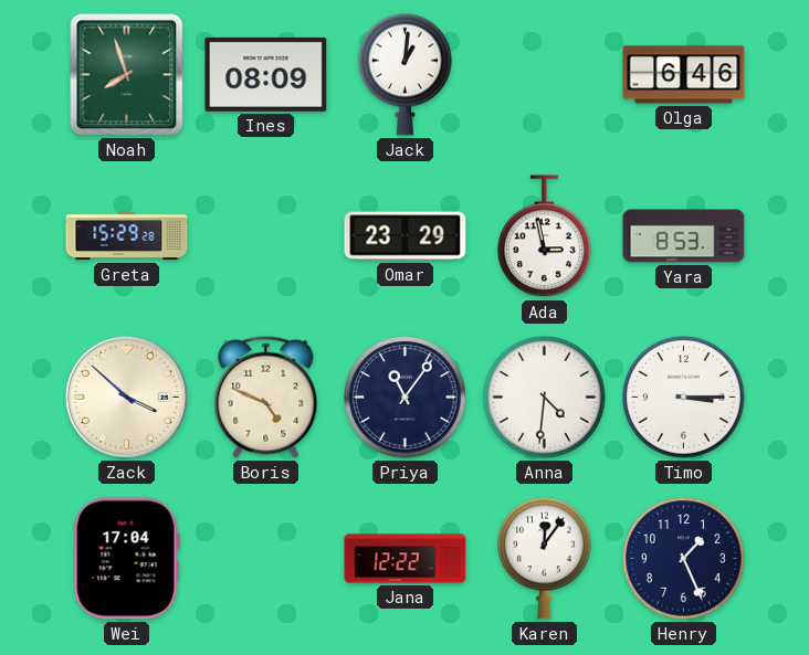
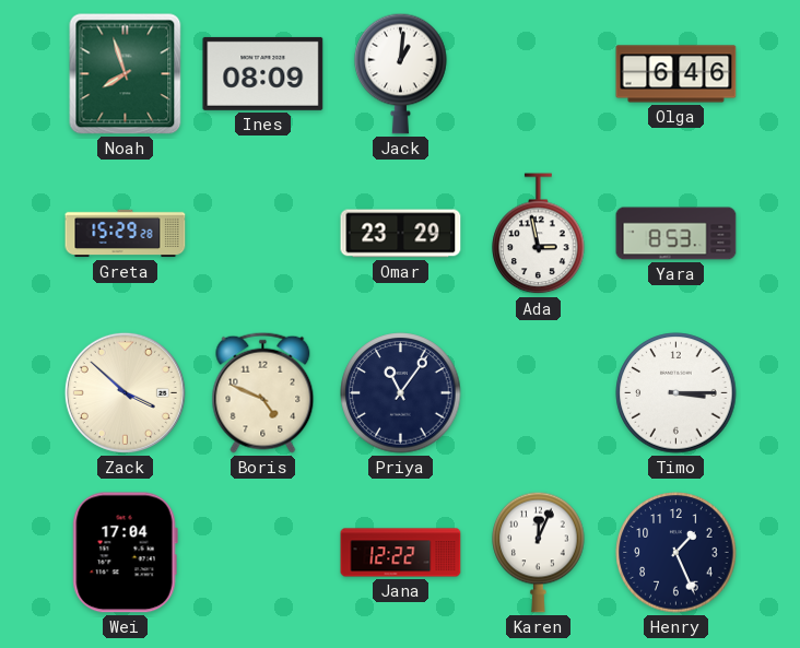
Anna: 4:31 -> none (545, 398)
Karen: 12:06 -> 12:04 (539, 552)
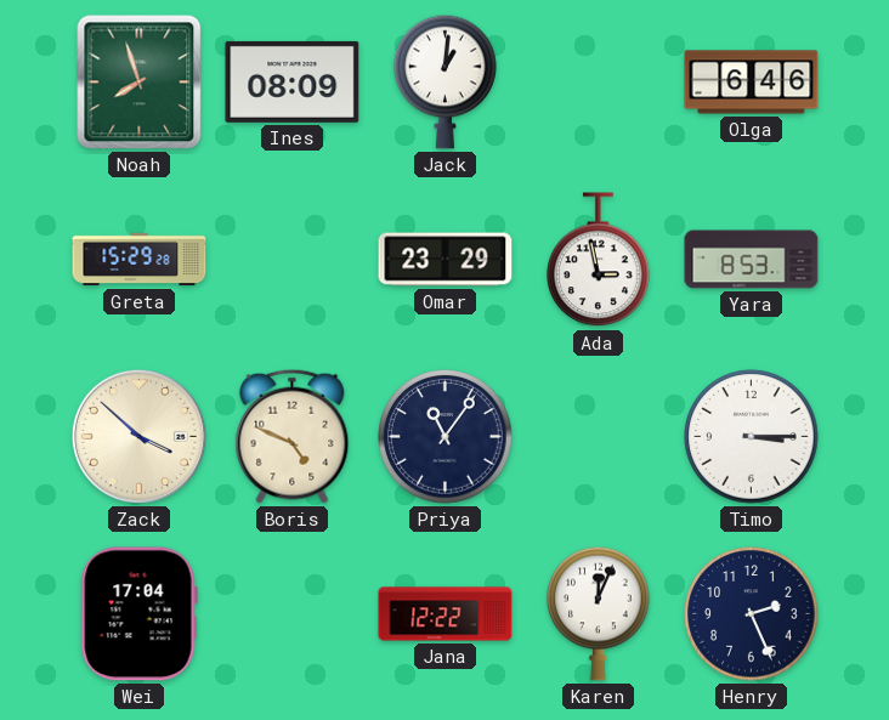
Henry: 1:26 -> 2:26 (752, 614)
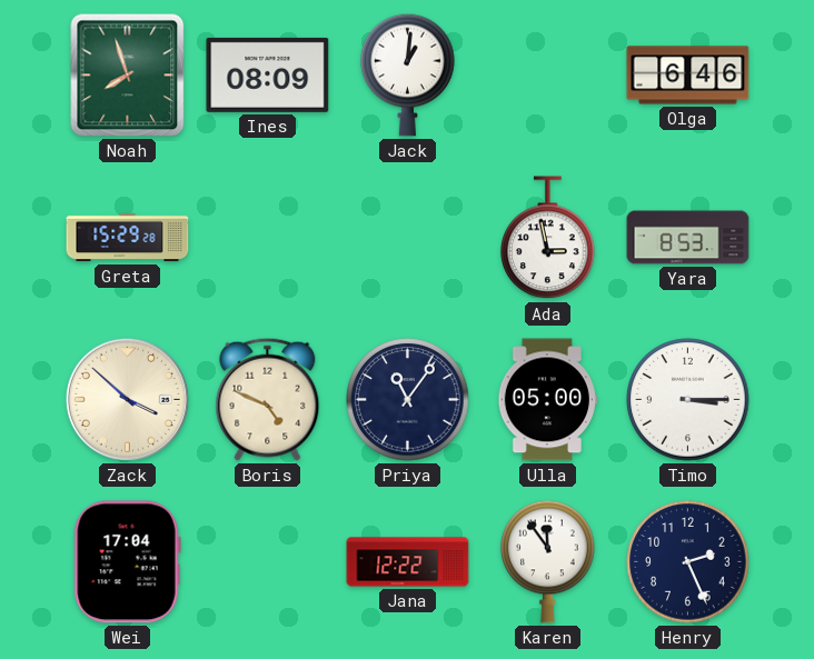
Omar: 23:29 -> none (446, 260)
Ulla: none -> 05:00 (547, 400)
Karen: 12:04 -> 11:54 (548, 561)
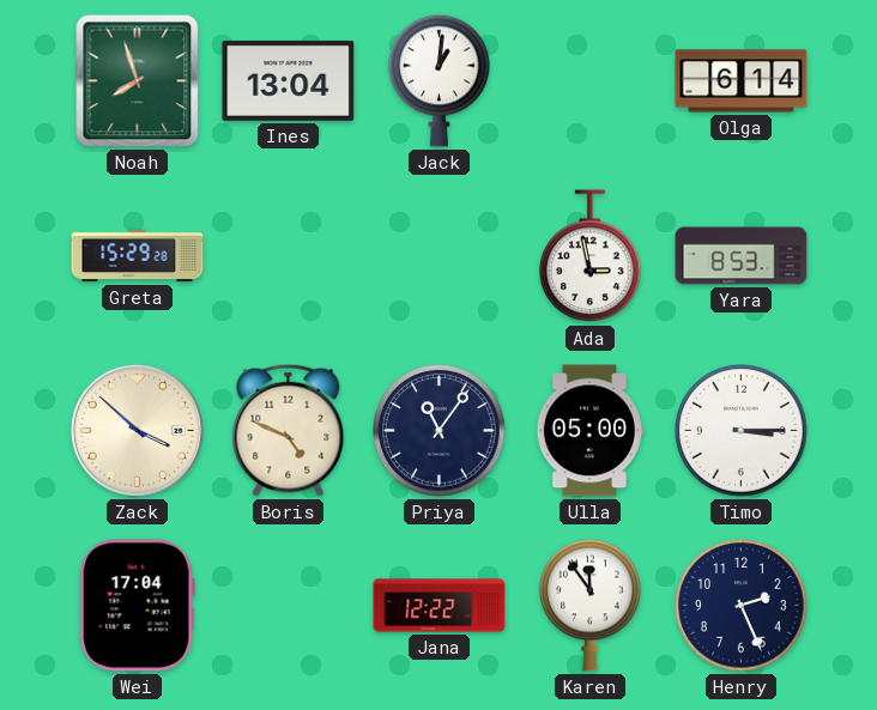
Ines: 08:09 -> 13:04 (289, 80)
Olga: 6:46 -> 6:14 (742, 81)
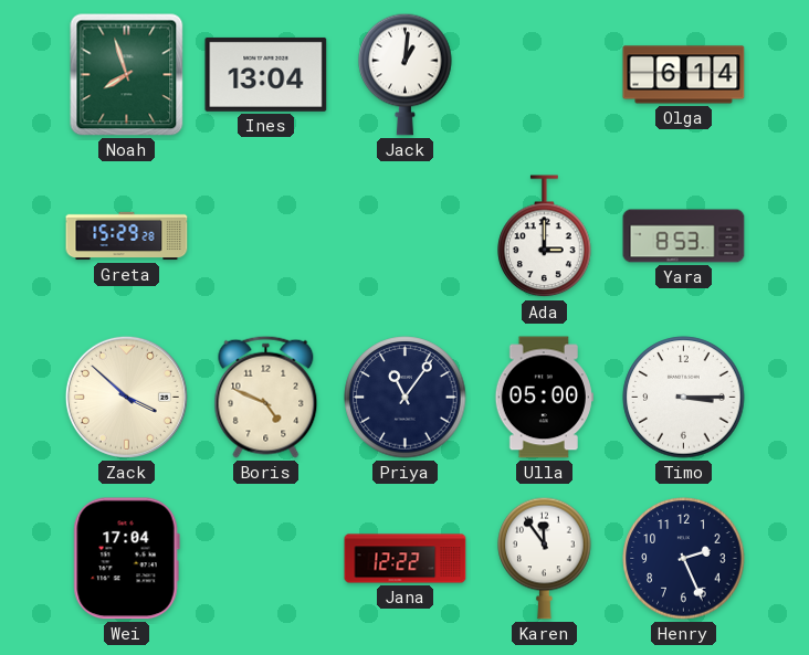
Ada: 2:58 -> 3:00 (545, 236)
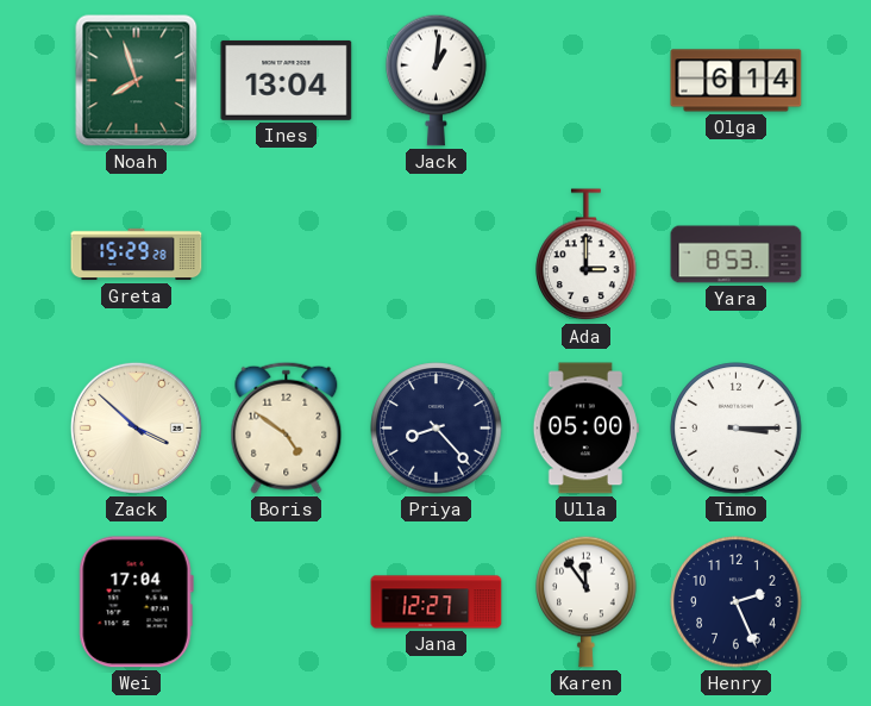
Boris: 4:49 -> 4:51 (287, 427)
Priya: 11:06 -> 8:23 (437, 429)
Jana: 12:22 -> 12:27 (437, 602)
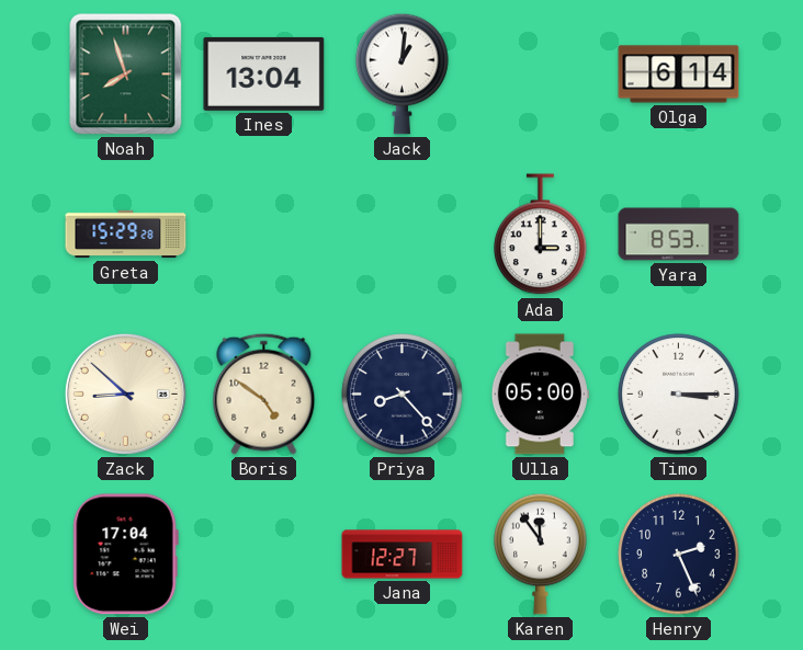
Zack: 3:52 -> 8:52 (125, 394)
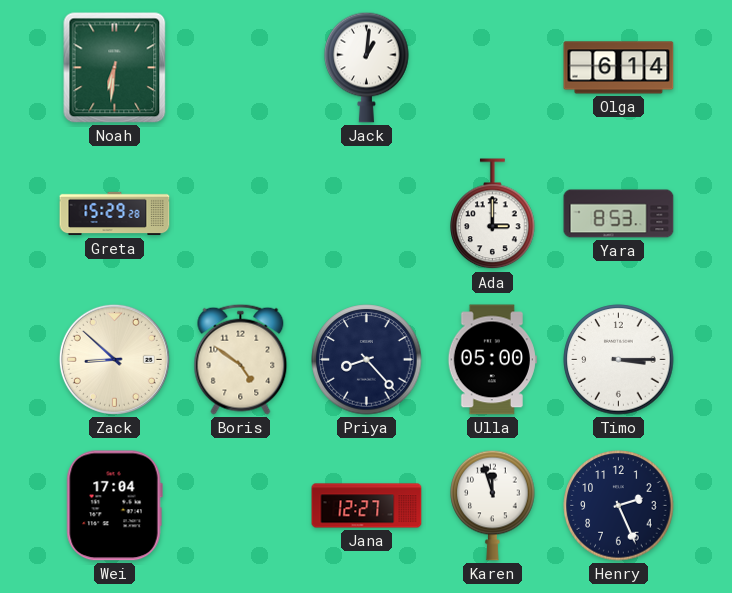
Noah: 7:57 -> 6:31 (115, 68)
Ines: 13:04 -> none (264, 73)
Karen: 11:54 -> 11:57 (493, 505)
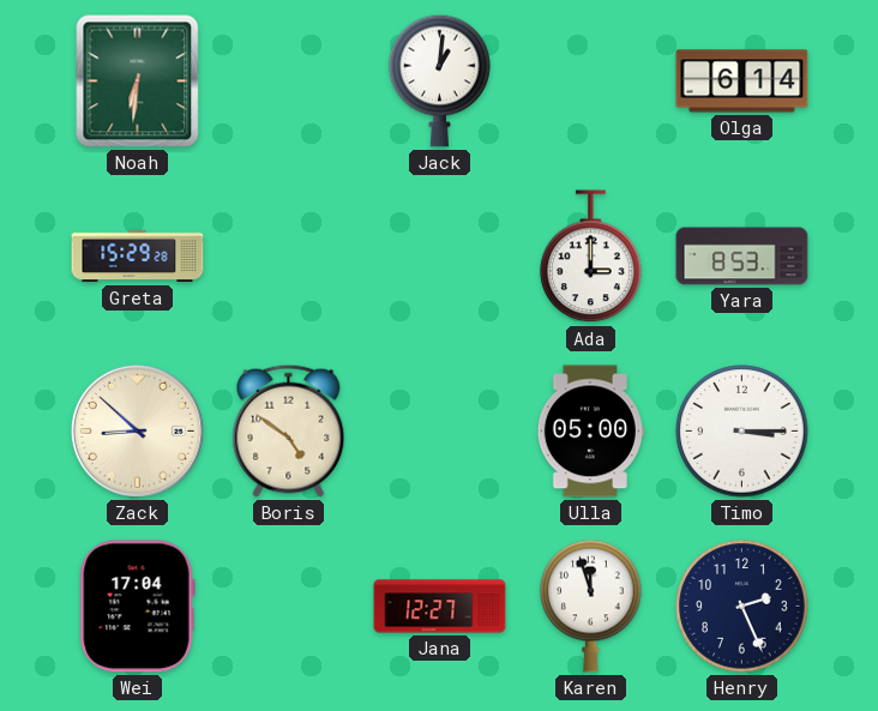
Priya: 8:23 -> none (367, 360)
